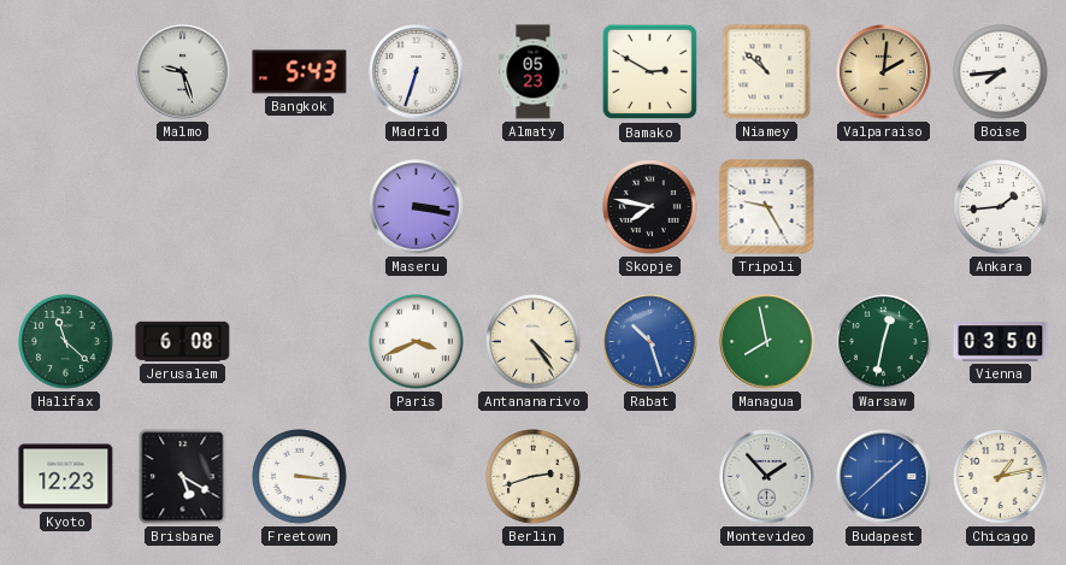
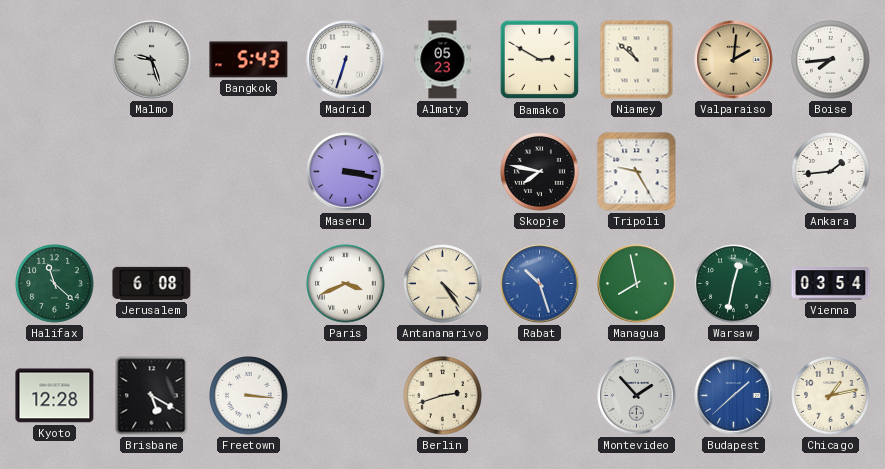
Vienna: 03:50 -> 03:54 (831, 284)
Kyoto: 12:23 -> 12:28 (55, 396)
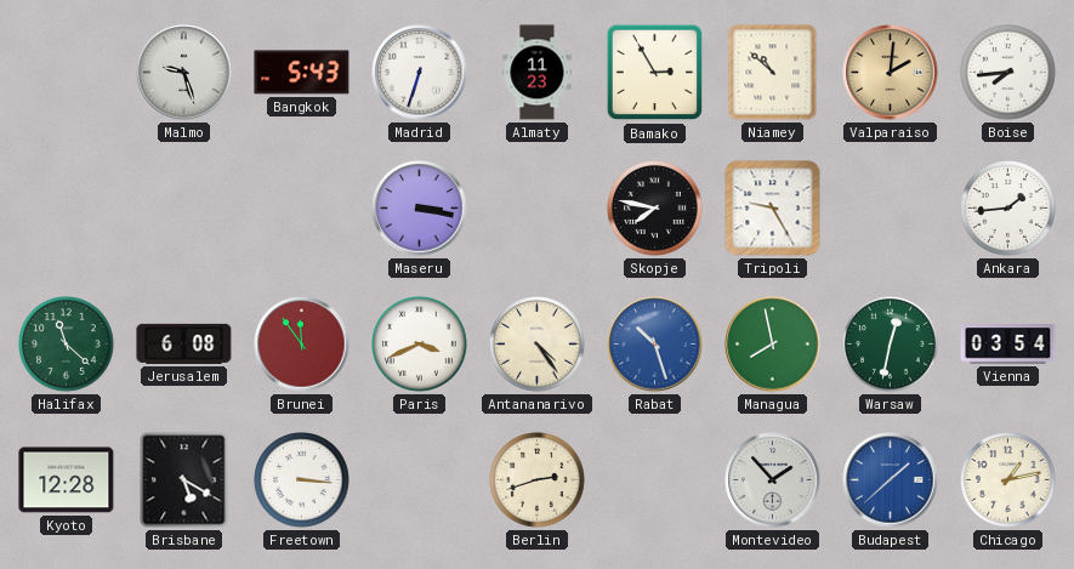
Almaty: 05:23 -> 11:23 (538, 73)
Bamako: 2:50 -> 2:55 (655, 73)
Brunei: none -> 11:54 (302, 345)
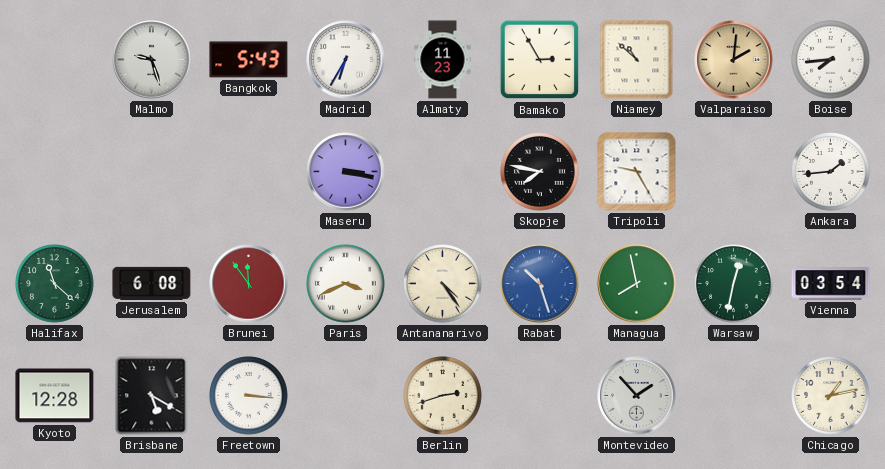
Madrid: 6:33 -> 6:35 (346, 60)
Budapest: 1:38 -> none (891, 480)
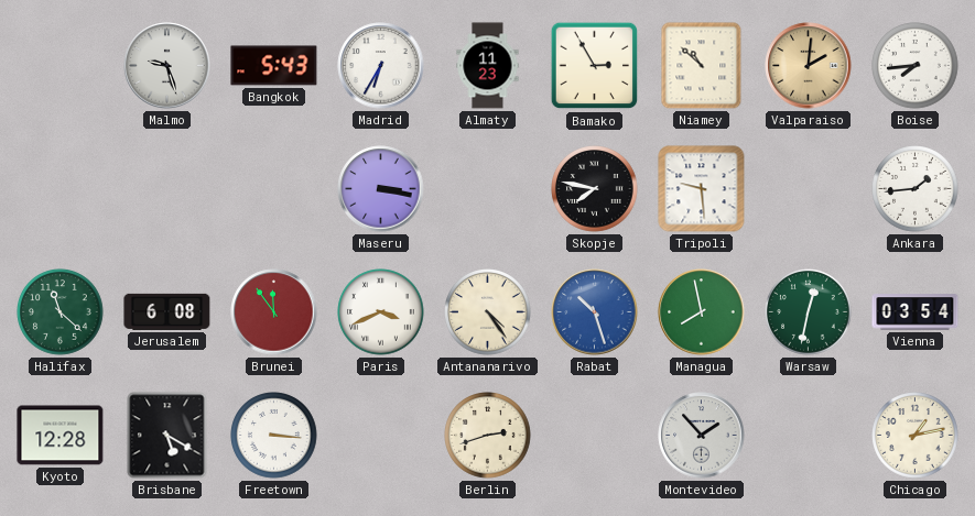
Tripoli: 9:25 -> 9:29 (702, 189)
